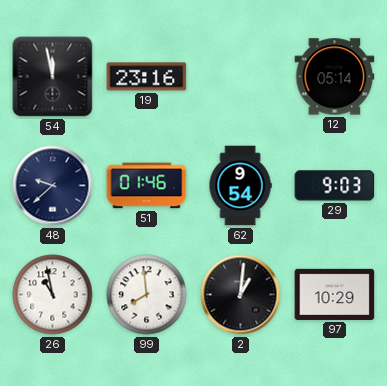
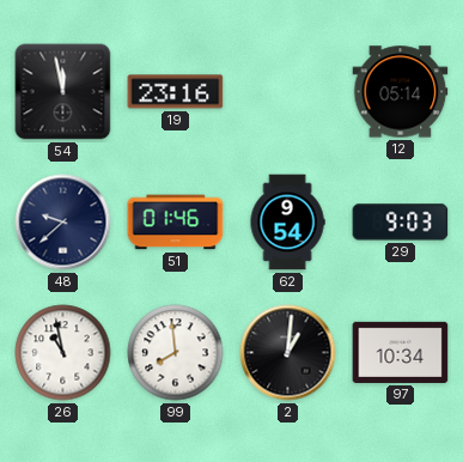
97: 10:29 -> 10:34 (401, 352)
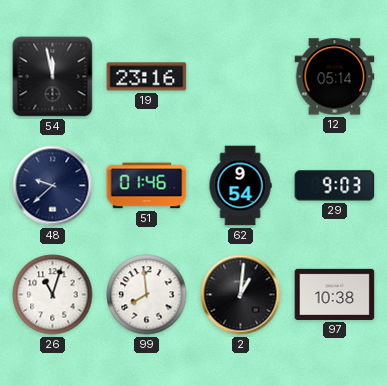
26: 10:58 -> 11:03 (53, 295)
97: 10:34 -> 10:38 (335, 294)
